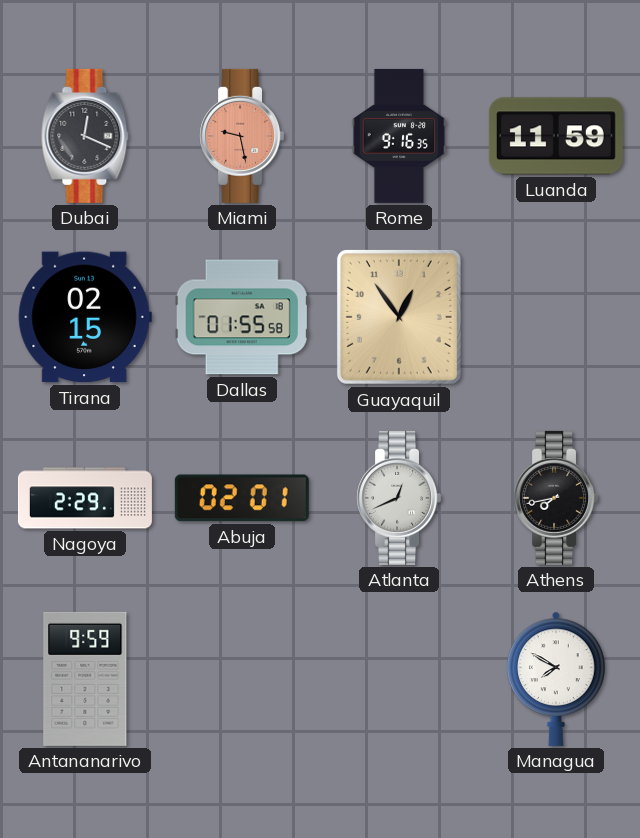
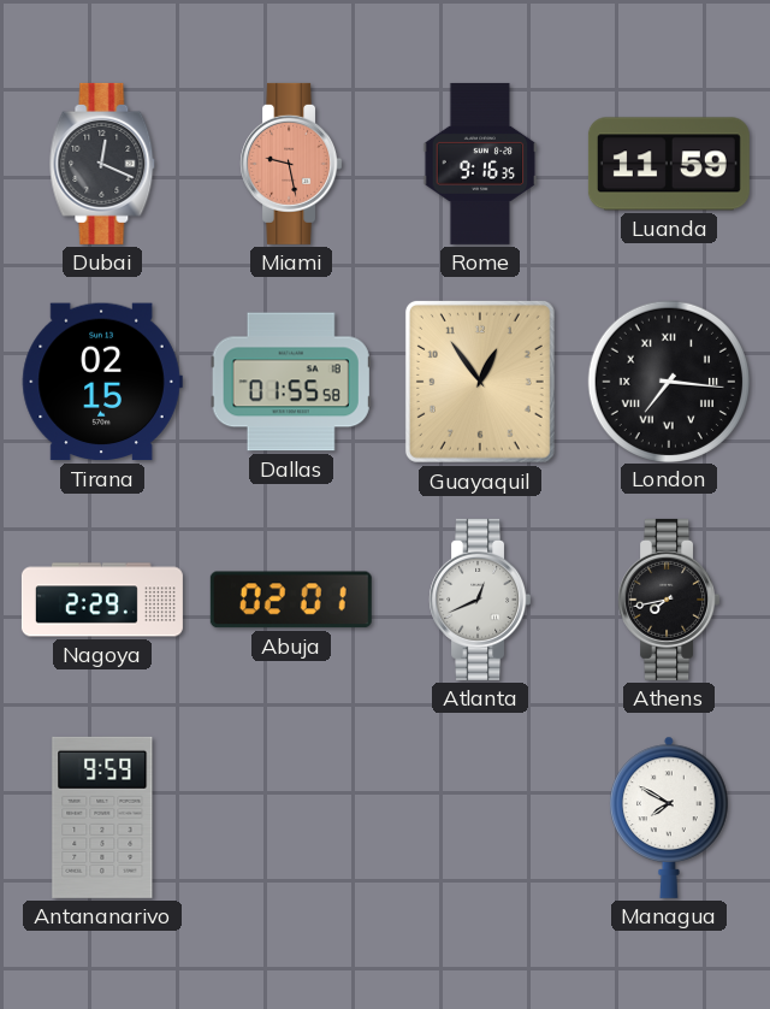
London: none -> 7:16 (668, 380)
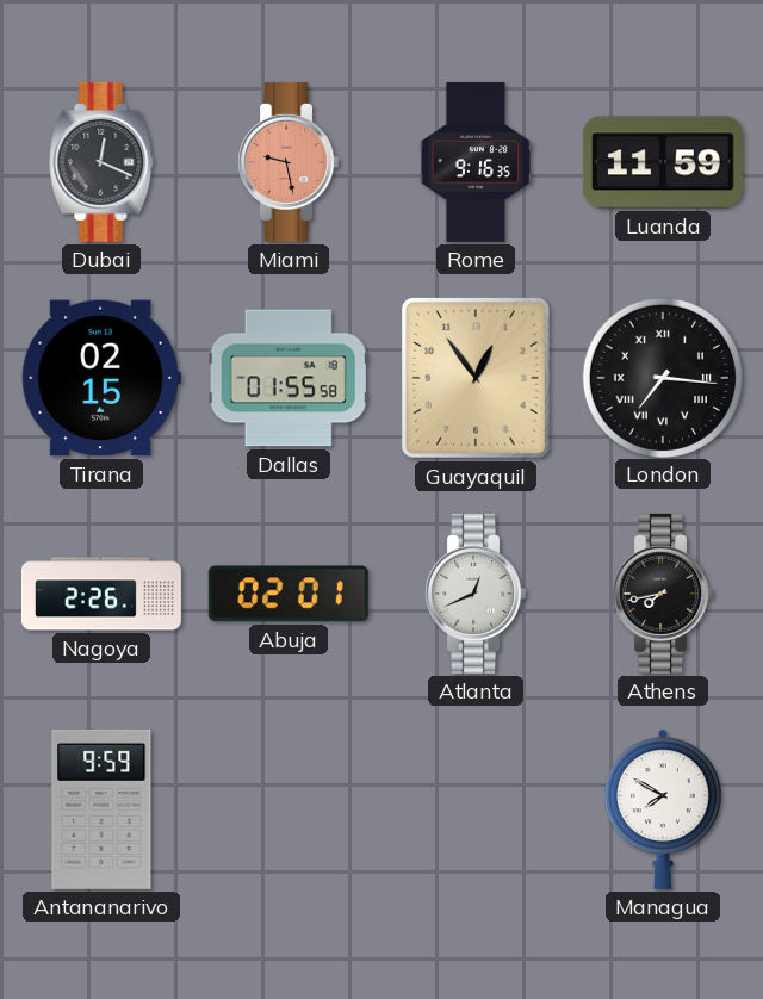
Nagoya: 2:29 -> 2:26 (101, 594)
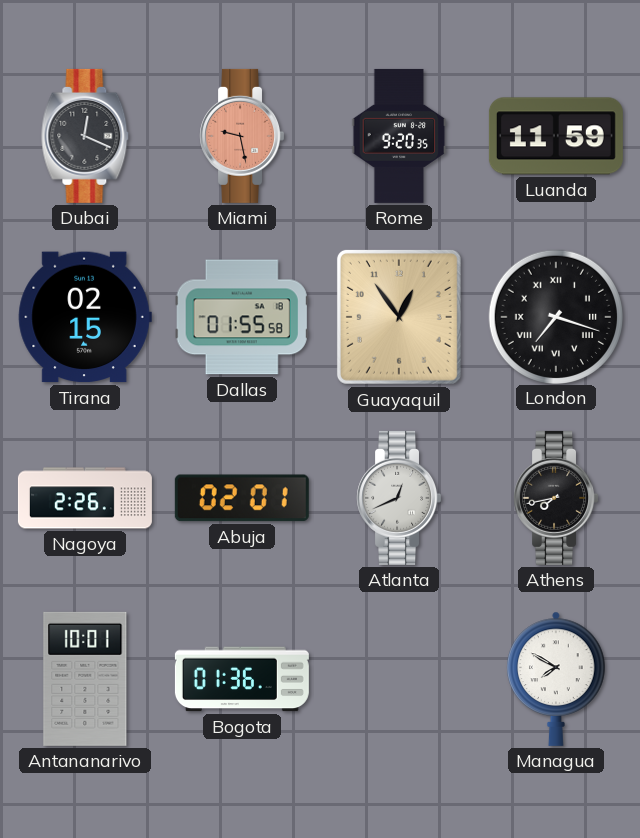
Rome: 9:16 -> 9:20 (399, 136)
London: 7:16 -> 7:18 (555, 316)
Antananarivo: 9:59 -> 10:01 (85, 679)
Bogota: none -> 01:36 (242, 679)
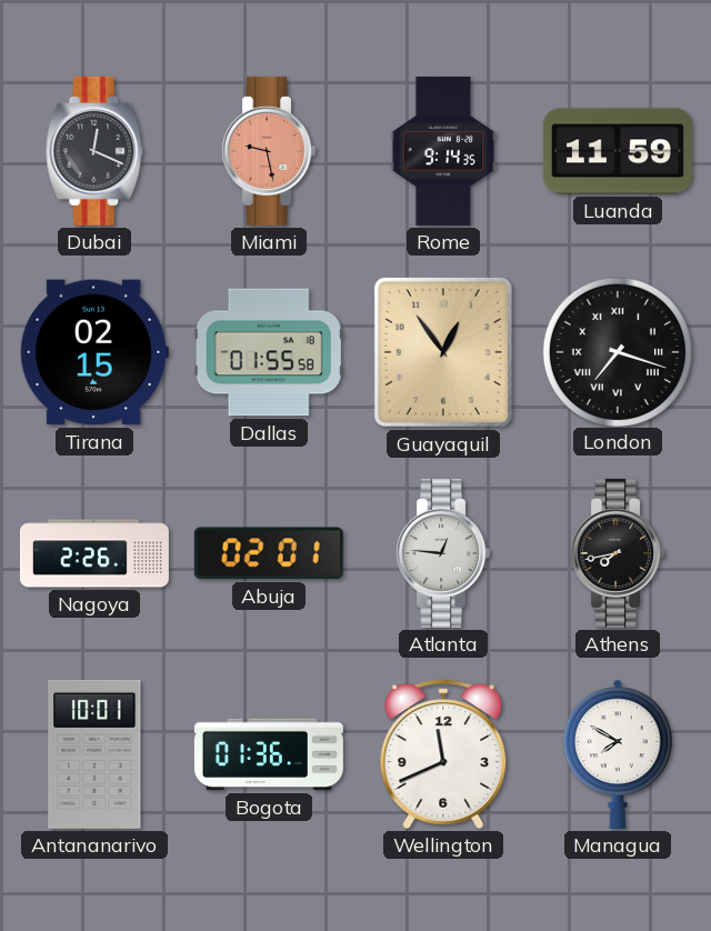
Rome: 9:20 -> 9:14 (443, 151)
Atlanta: 12:41 -> 12:46 (443, 553)
Wellington: none -> 11:41 (443, 754)
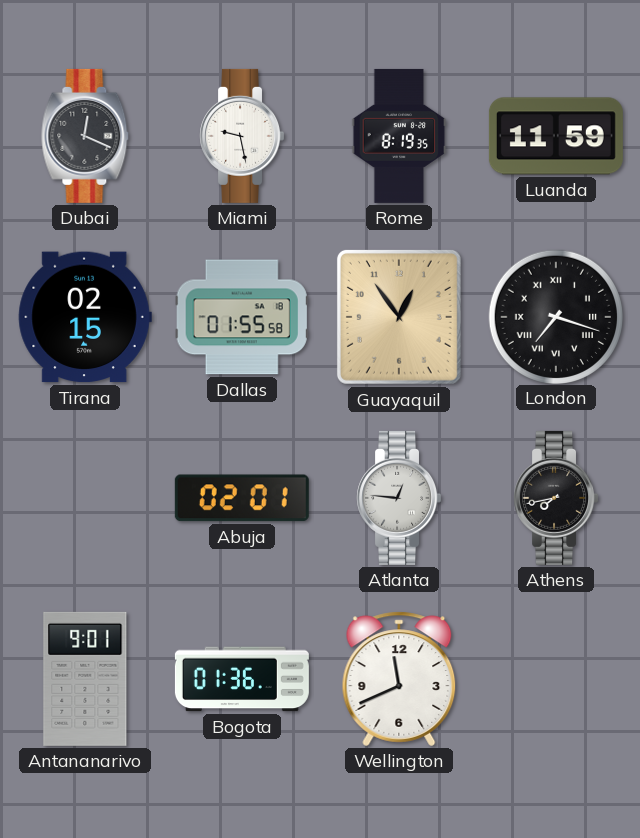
Miami dial: salmon -> white (242, 136)
Rome: 9:14 -> 8:19 (399, 136)
Nagoya: 2:26 -> none (94, 553)
Antananarivo: 10:01 -> 9:01 (85, 679)
Managua: 7:50 -> none (618, 754)
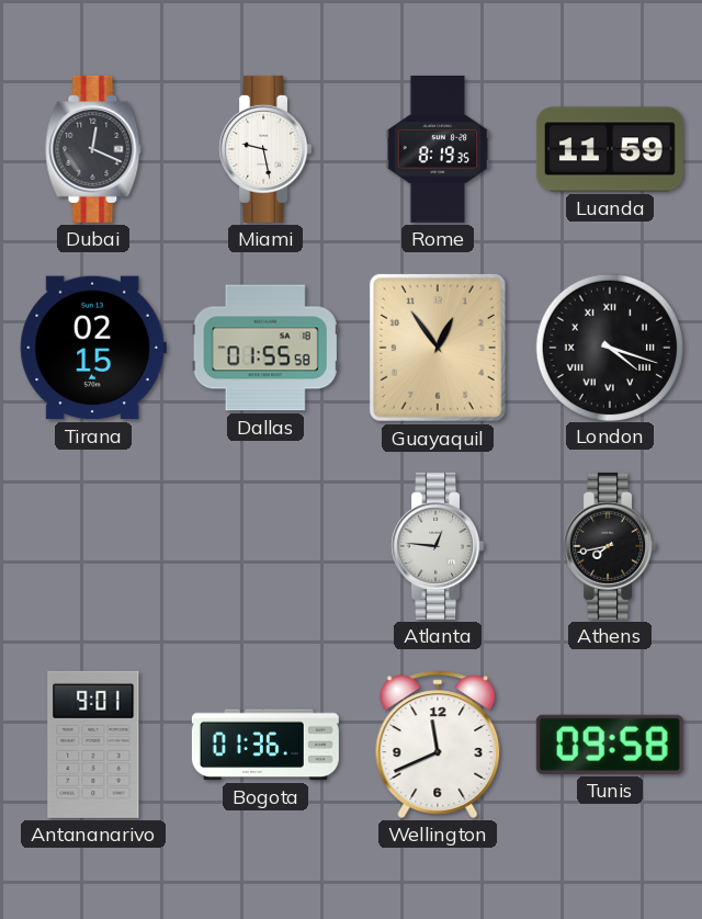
London: 7:18 -> 4:18 (609, 347)
Abuja: 02:01 -> none (242, 498)
Tunis: none -> 09:58 (610, 745)
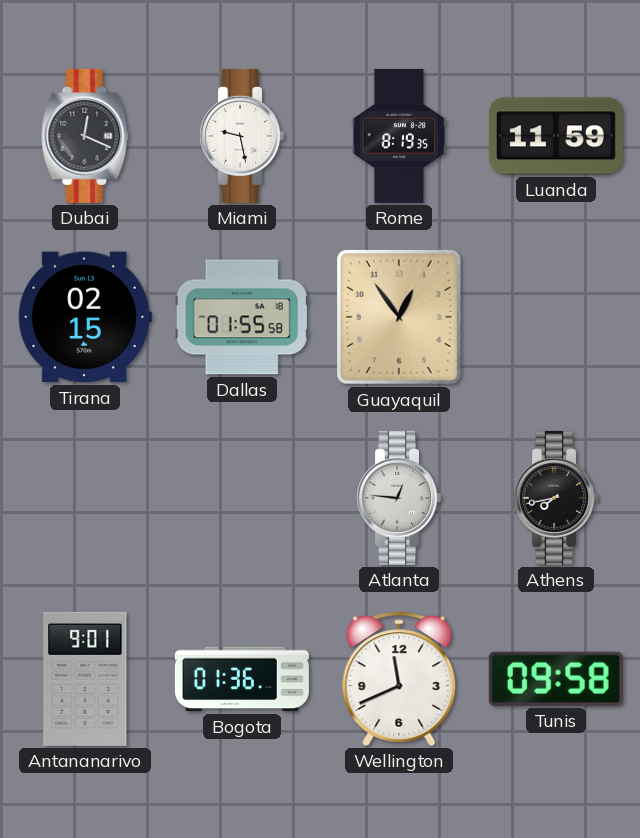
London: 4:18 -> none (609, 347)
